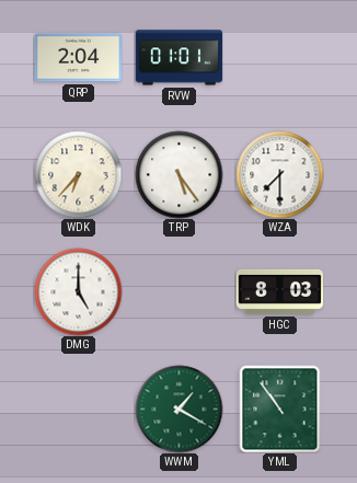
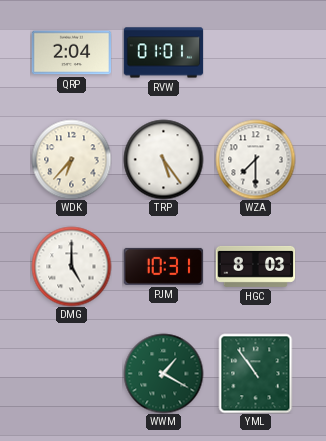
PJM: none -> 10:31 (163, 266)
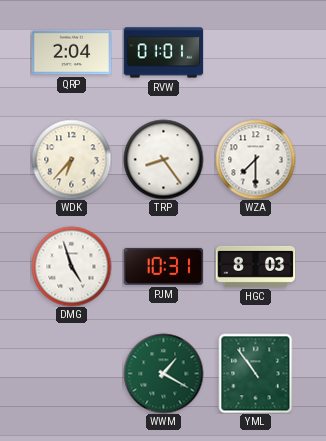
TRP: 5:24 -> 8:24 (163, 159)
DMG: 5:00 -> 4:57 (71, 266)
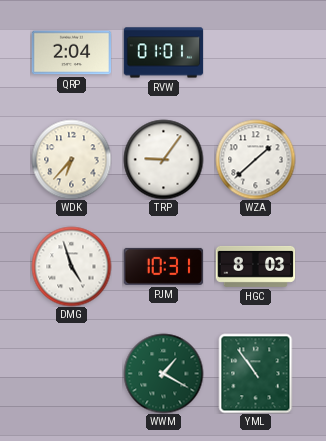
TRP: 8:24 -> 9:06 (163, 159)
WZA: 7:30 -> 1:38 (255, 159)
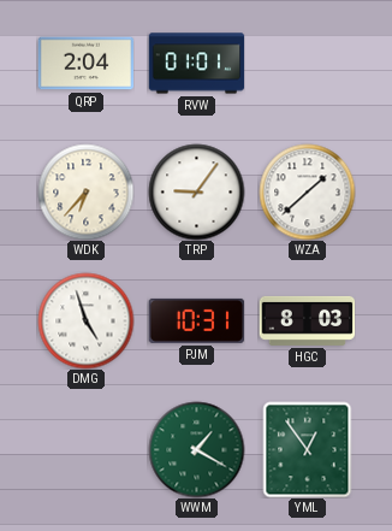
YML: 10:54 -> 12:54 (308, 449)
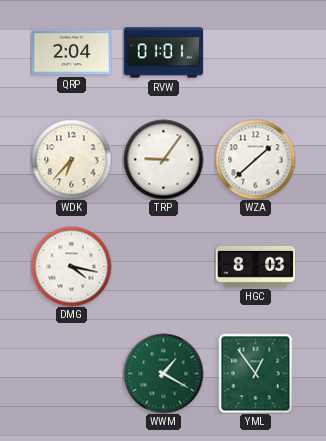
DMG: 4:57 -> 4:17 (71, 266)
PJM: 10:31 -> none (196, 320)
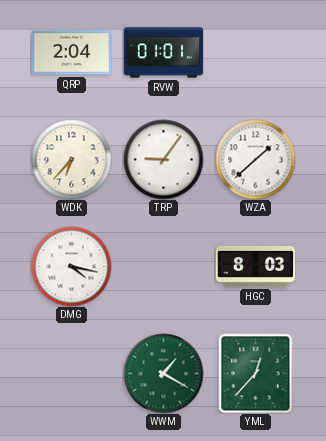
YML: 12:54 -> 12:37 (256, 373)
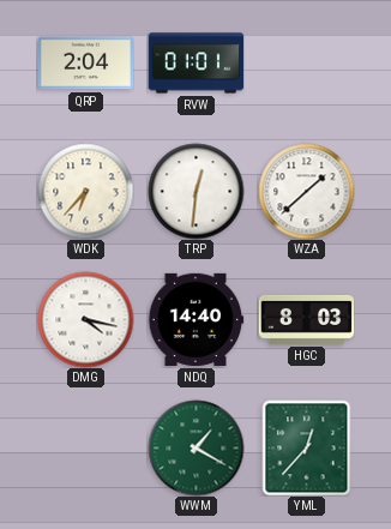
TRP: 9:06 -> 12:31 (195, 191)
NDQ: none -> 14:40 (195, 319)
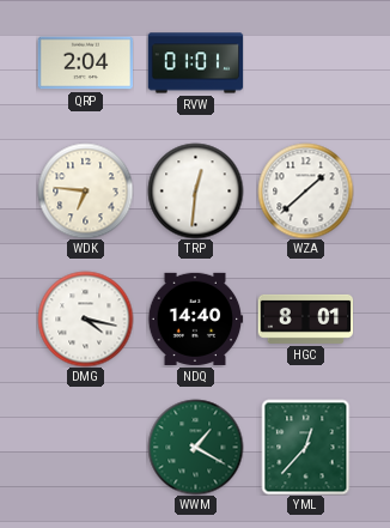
WDK: 6:37 -> 6:46 (85, 190)
HGC: 8:03 -> 8:01 (305, 318)
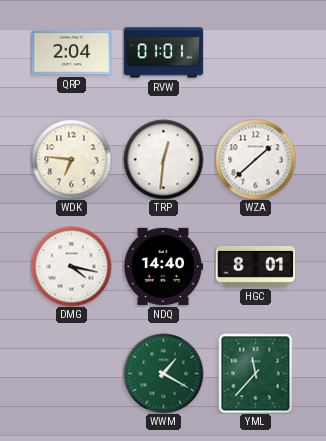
YML: 12:37 -> 11:37 (256, 373)
